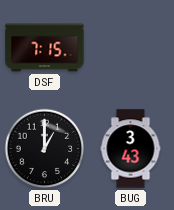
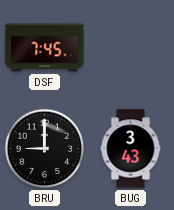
DSF: 7:15 -> 7:45 (45, 48)
BRU: 1:00 -> 9:00 (45, 149)
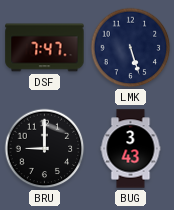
DSF: 7:45 -> 7:47 (45, 48)
LMK: none -> 5:27 (131, 48)
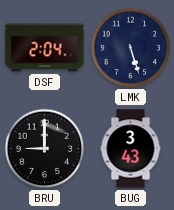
DSF: 7:47 -> 2:04 (45, 48)
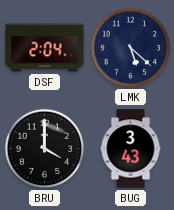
LMK: 5:27 -> 5:22 (131, 48)
BRU: 9:00 -> 4:00 (45, 149)
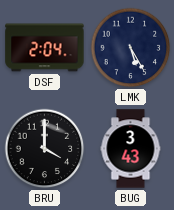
LMK: 5:22 -> 5:25 (131, 48)
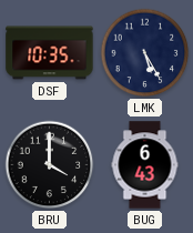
DSF: 2:04 -> 10:35 (50, 53)
BUG: 3:43 -> 6:43 (145, 165)
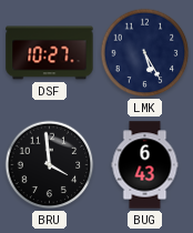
DSF: 10:35 -> 10:27 (50, 53)
BRU: 4:00 -> 3:59 (50, 165)
